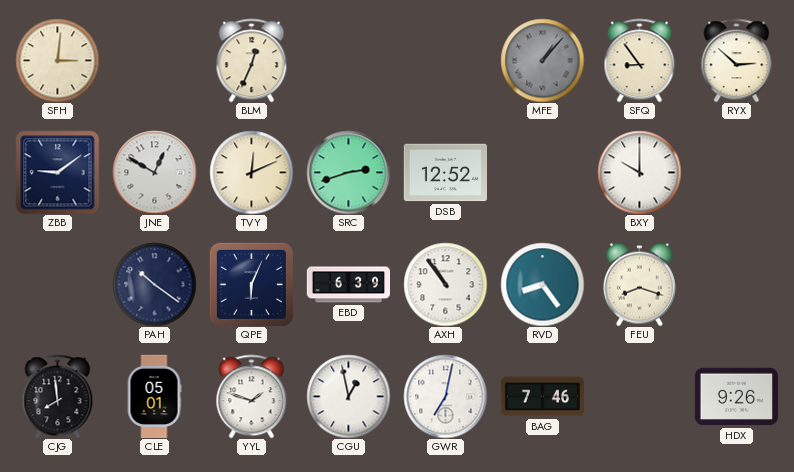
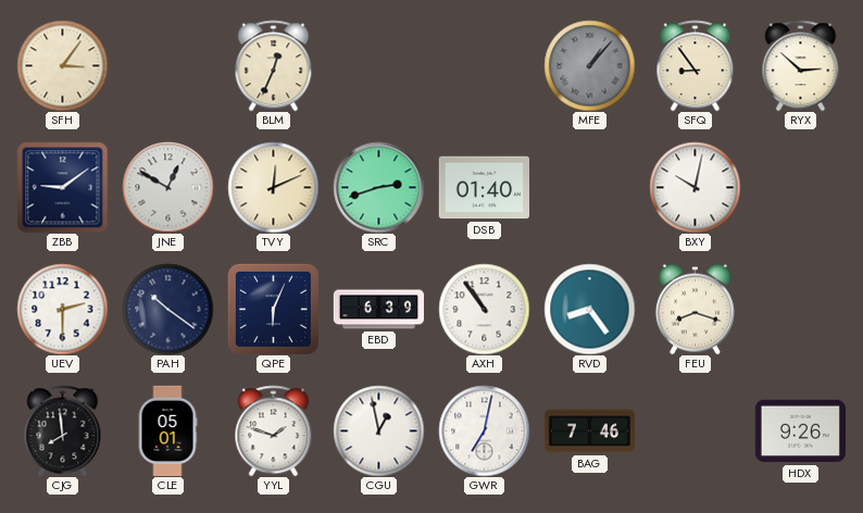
SFH: 3:01 -> 3:06 (62, 65)
DSB: 12:52 -> 01:40 (484, 188)
BXY: 10:00 -> 10:02 (695, 187)
UEV: none -> 2:30 (62, 309)
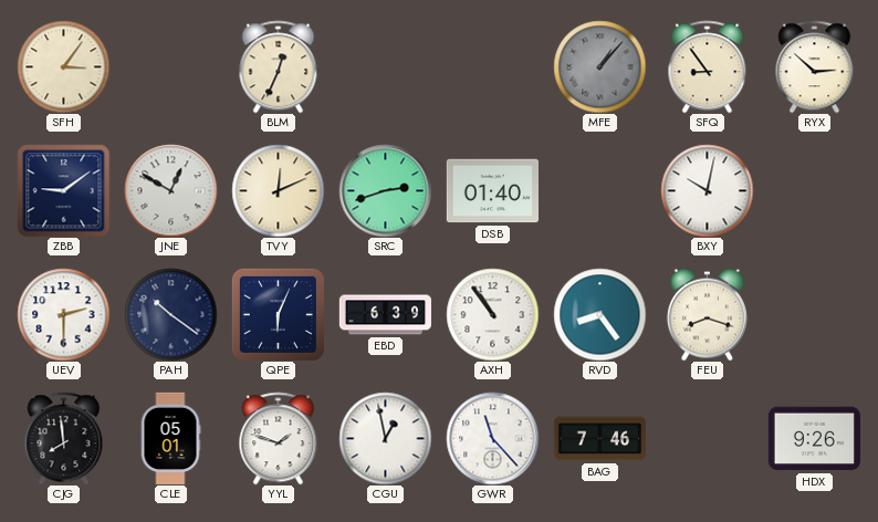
GWR: 7:02 -> 11:23 (492, 438)
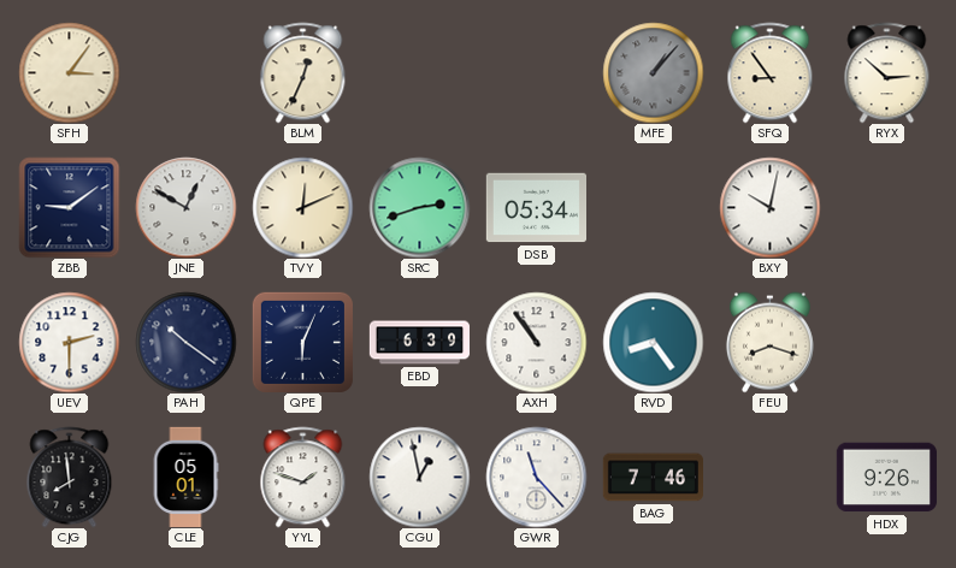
DSB: 01:40 -> 05:34 (536, 208)
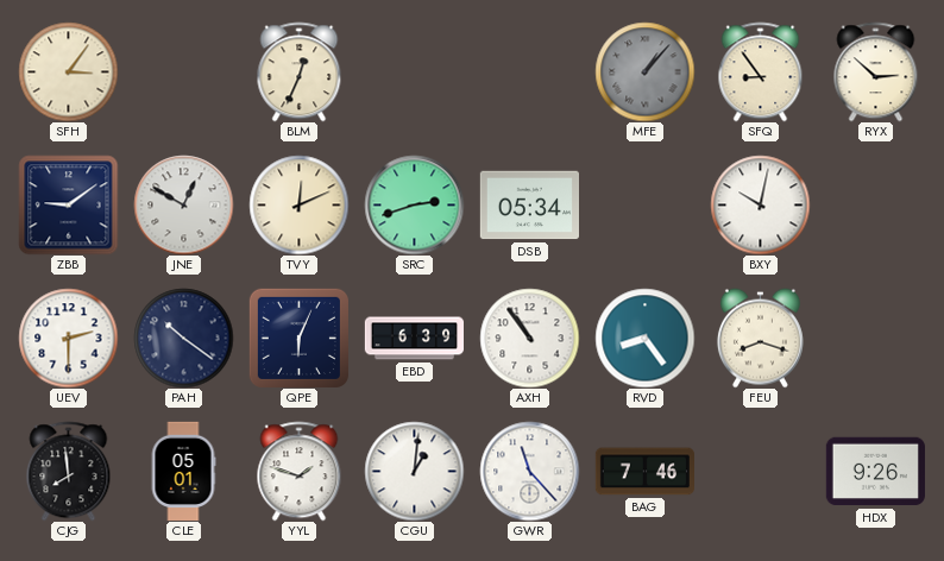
CGU: 12:58 -> 1:01 (414, 471)
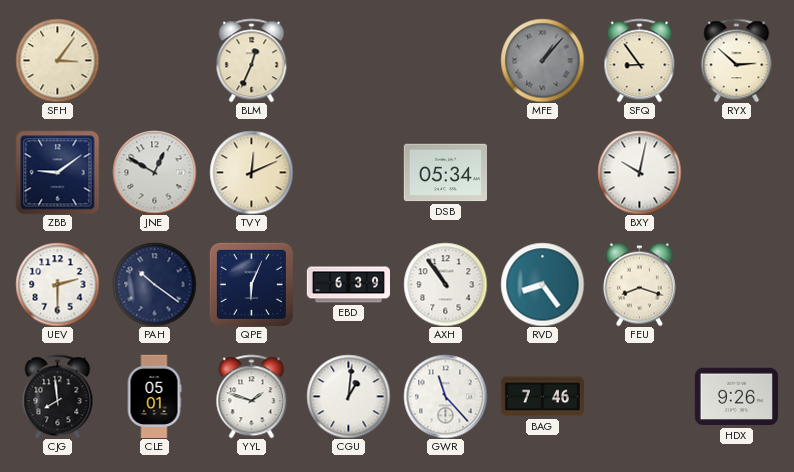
SRC: 2:42 -> none (414, 204)
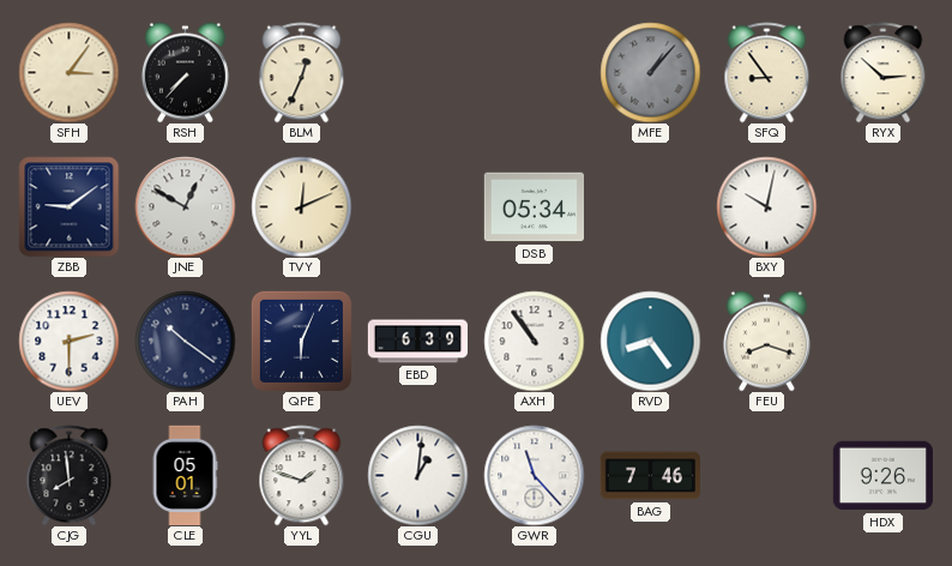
RSH: none -> 7:37 (185, 72)
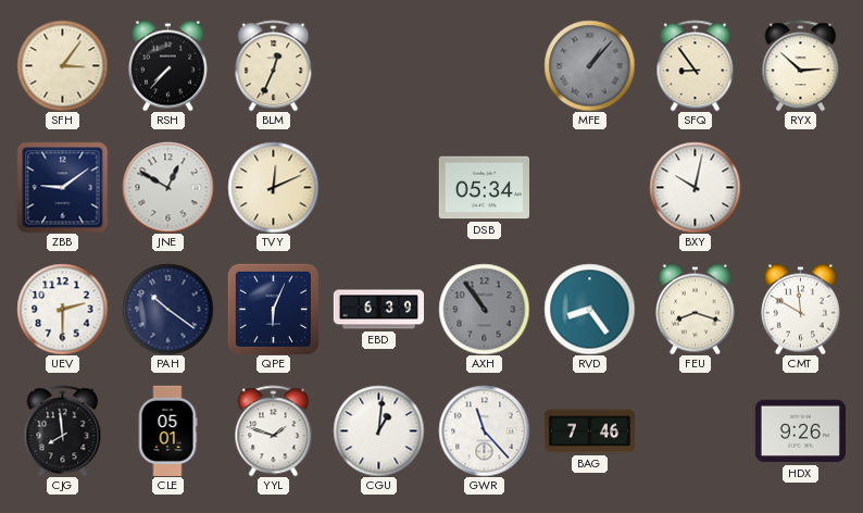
AXH dial: white -> grey (484, 309)
CMT: none -> 11:50 (800, 309)
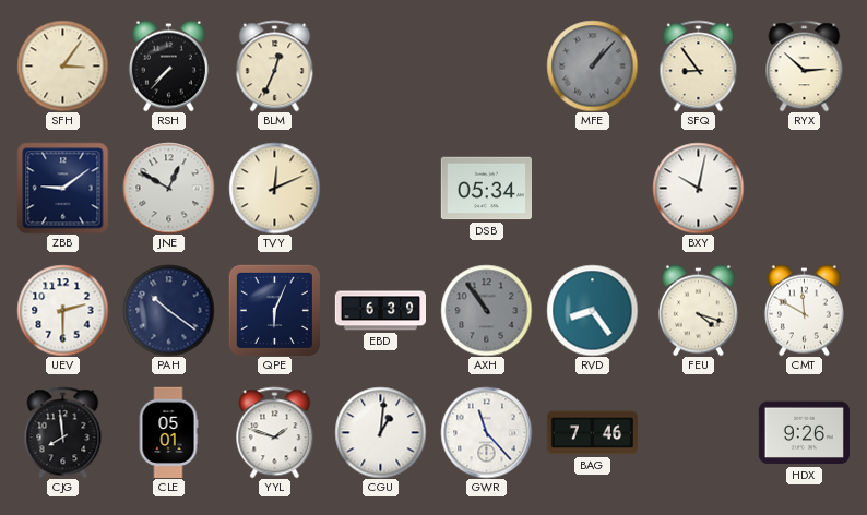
FEU: 8:18 -> 4:18 (698, 310)
